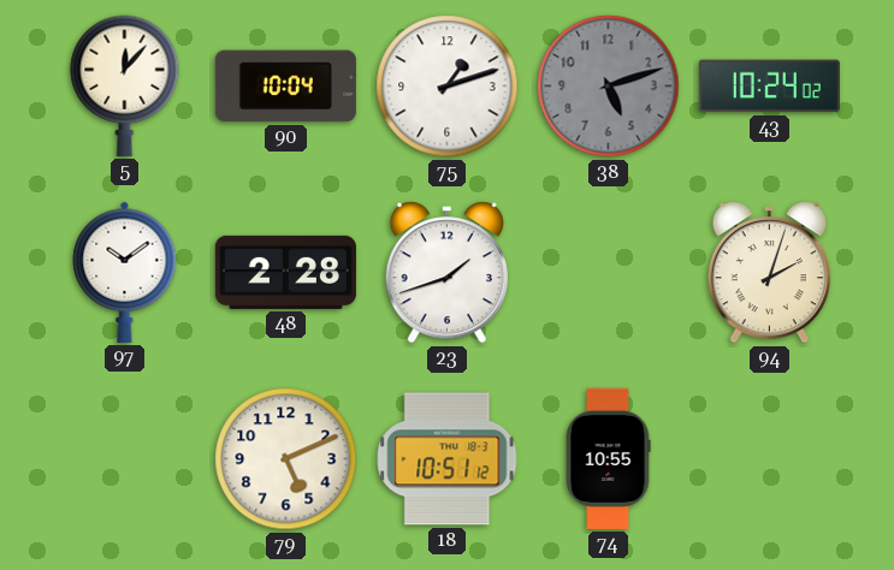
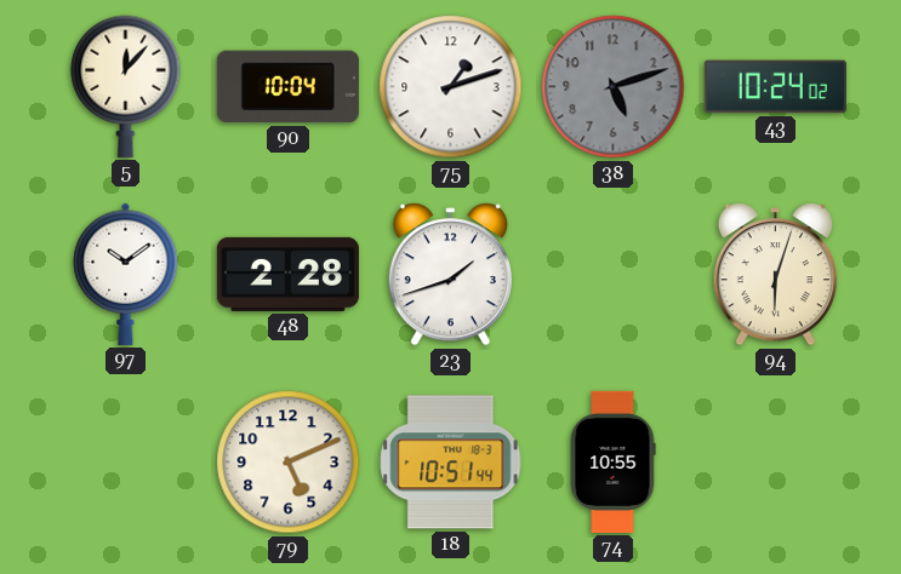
94: 2:03 -> 6:03 (775, 275)
18: 10:51:12 -> 10:51:44 (451, 463)
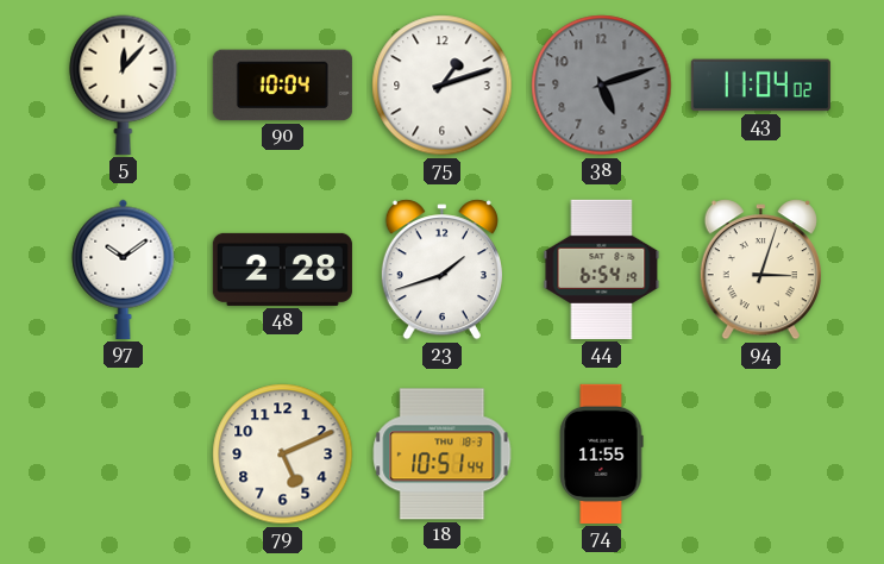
43: 10:24 -> 11:04 (760, 86)
44: none -> 6:54 (602, 269)
94: 6:03 -> 3:03 (760, 270)
74: 10:55 -> 11:55 (601, 453)
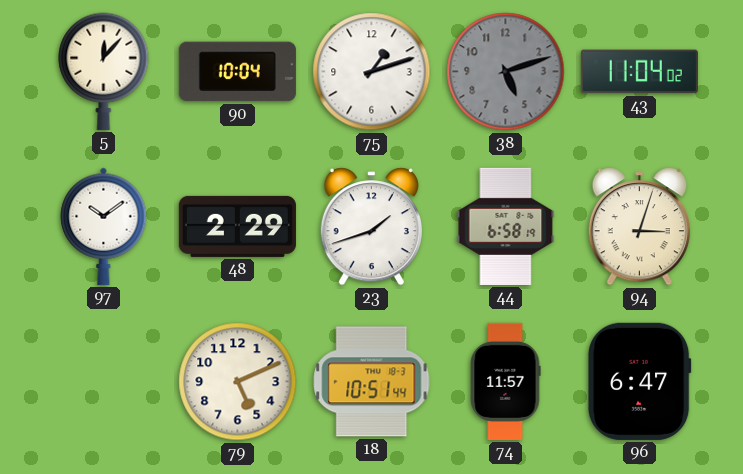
48: 2:28 -> 2:29 (237, 226)
44: 6:54 -> 6:58 (506, 226)
74: 11:55 -> 11:57 (505, 381)
96: none -> 6:47 (639, 381)
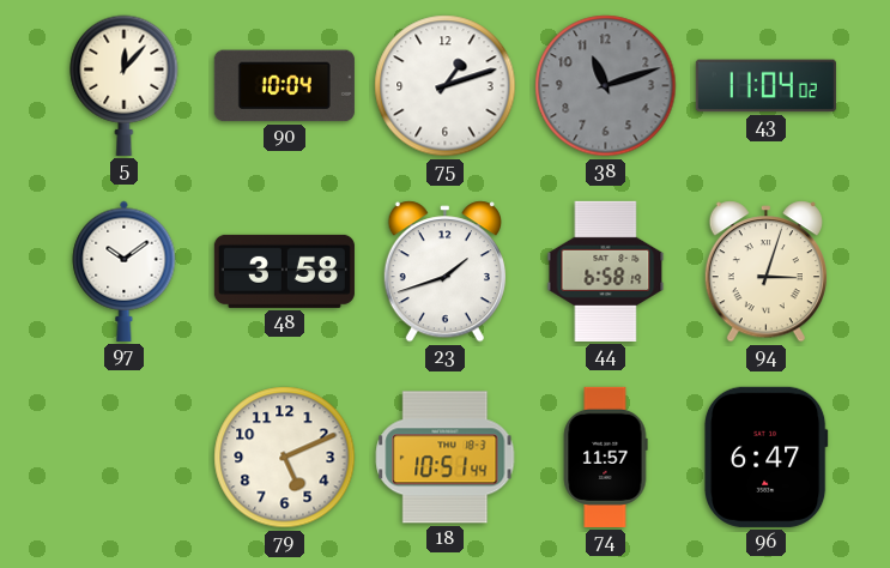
38: 5:12 -> 11:12 (606, 86)
48: 2:29 -> 3:58 (284, 271)
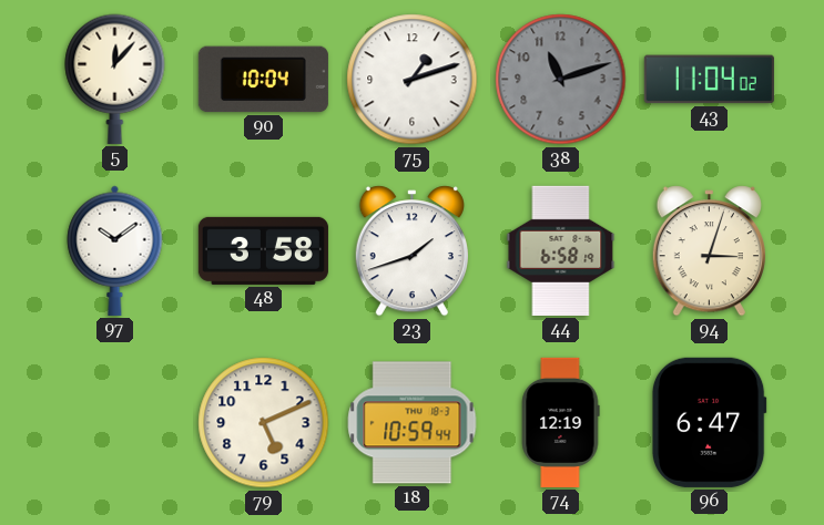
18: 10:51 -> 10:59 (413, 423)
74: 11:57 -> 12:19 (560, 422)
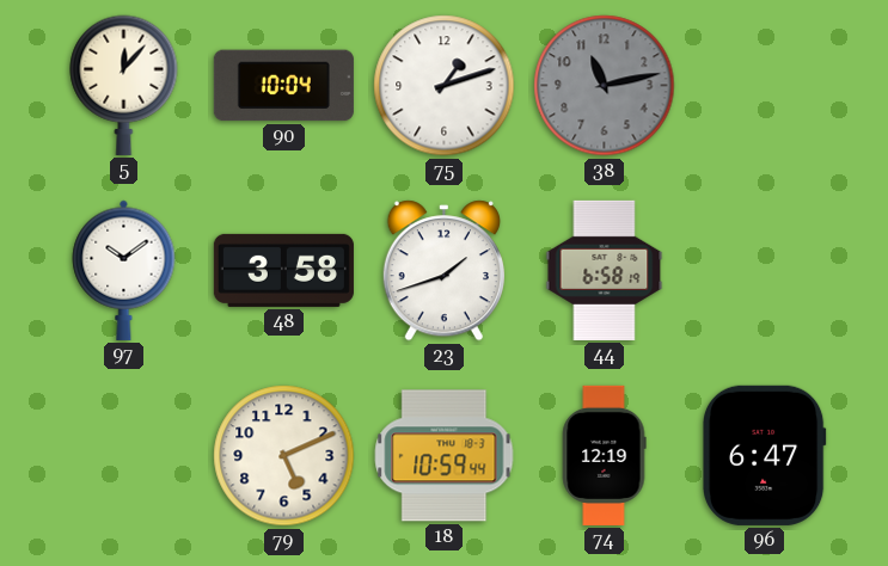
38: 11:12 -> 11:13 (605, 86)
43: 11:04 -> none (709, 80)
94: 3:03 -> none (709, 251)
